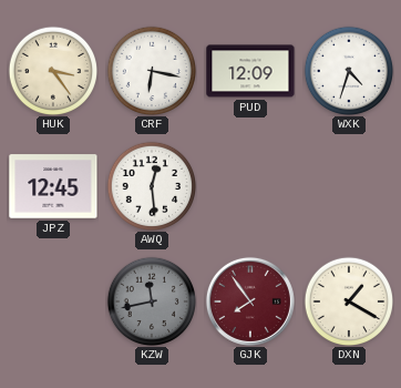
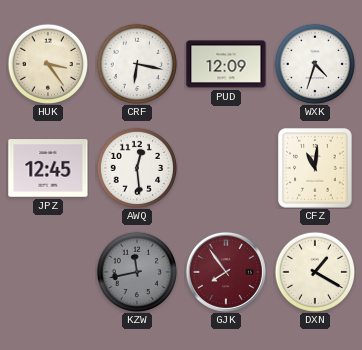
CFZ: none -> 11:01 (315, 168)
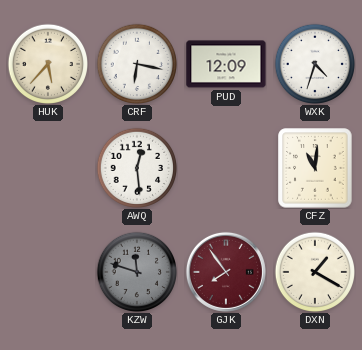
HUK: 3:24 -> 5:37 (48, 64)
JPZ: 12:45 -> none (48, 168)
KZW: 11:43 -> 11:48 (137, 272)
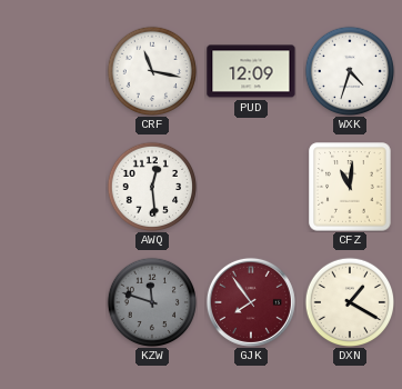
HUK: 5:37 -> none (48, 64)
CRF: 6:17 -> 11:17 (152, 71)
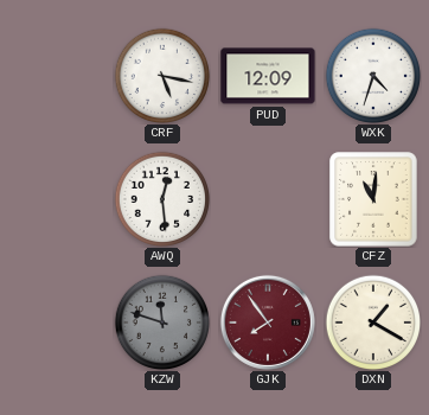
CRF: 11:17 -> 5:17 (162, 76)
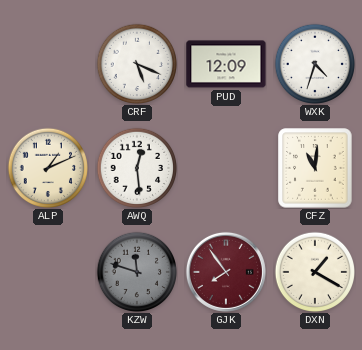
CRF: 5:17 -> 5:19 (137, 64)
ALP: none -> 1:11 (48, 168)
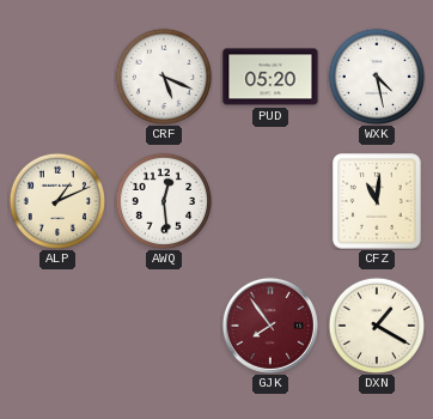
PUD: 12:09 -> 05:20 (270, 77)
WXK: 4:33 -> 4:28 (377, 77)
KZW: 11:48 -> none (137, 272)
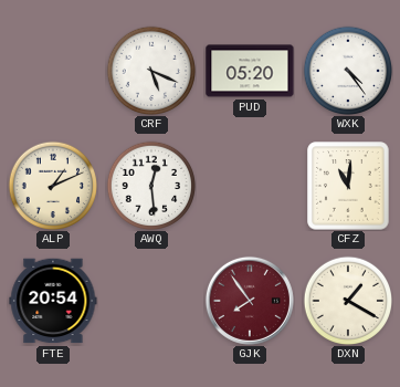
WXK: 4:28 -> 4:24 (348, 71)
FTE: none -> 20:54 (53, 301)
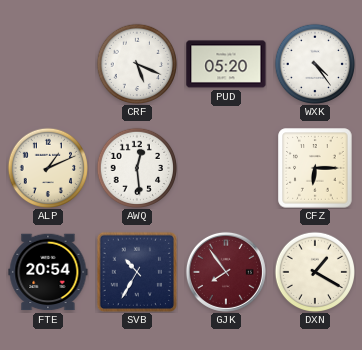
CFZ: 11:01 -> 6:15 (315, 168)
SVB: none -> 10:35 (136, 271)
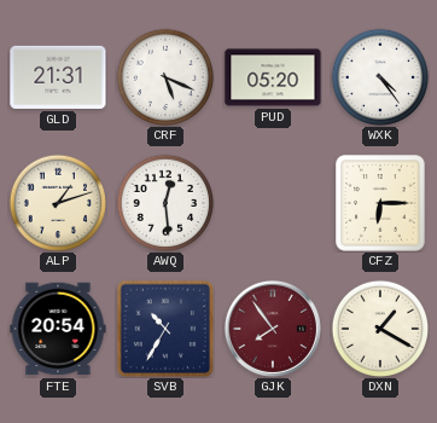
GLD: none -> 21:31 (58, 77)
ALP: 1:11 -> 1:12 (58, 203)
